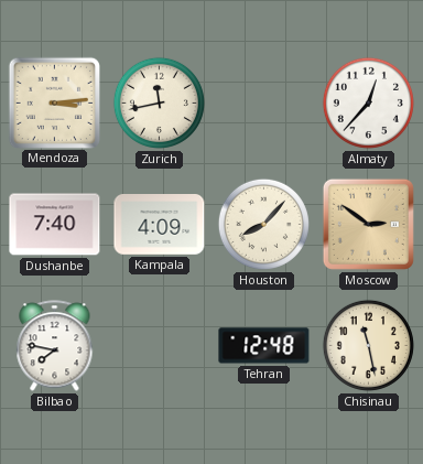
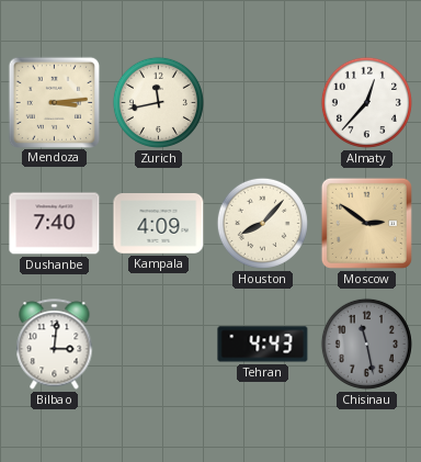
Bilbao: 7:47 -> 3:01 (55, 345)
Tehran: 12:48 -> 4:43 (263, 345)
Chisinau dial: cream -> grey (366, 343)
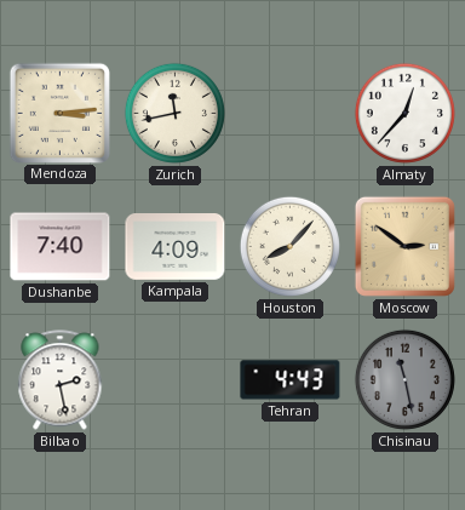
Bilbao: 3:01 -> 2:28 (61, 380)
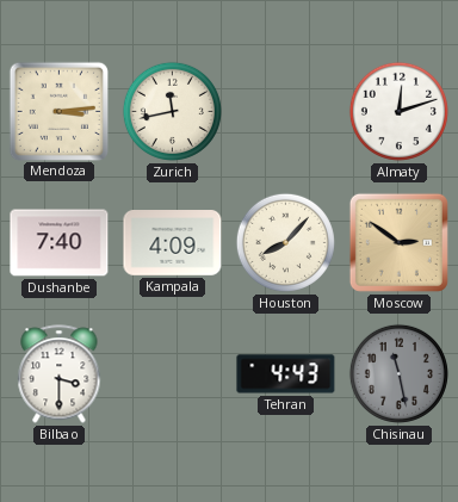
Almaty: 12:37 -> 12:12 (398, 111)
Bilbao: 2:28 -> 3:30 (60, 374)
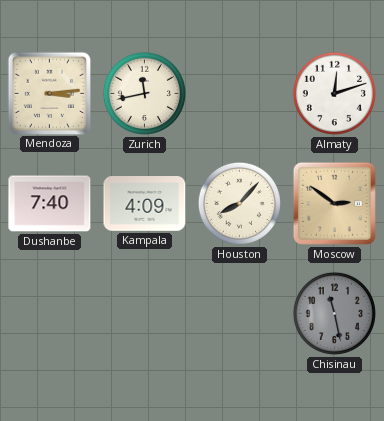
Bilbao: 3:30 -> none (60, 374)
Tehran: 4:43 -> none (286, 374)
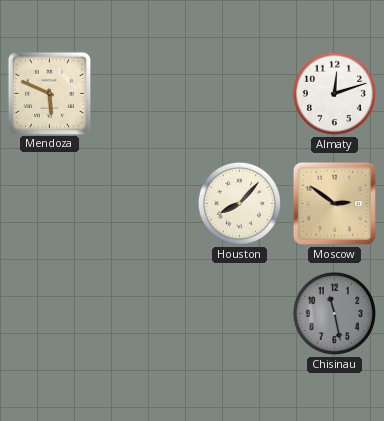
Mendoza: 3:14 -> 5:49 (49, 93)
Zurich: 11:43 -> none (144, 93)
Dushanbe: 7:40 -> none (50, 204)
Kampala: 4:09 -> none (145, 204)
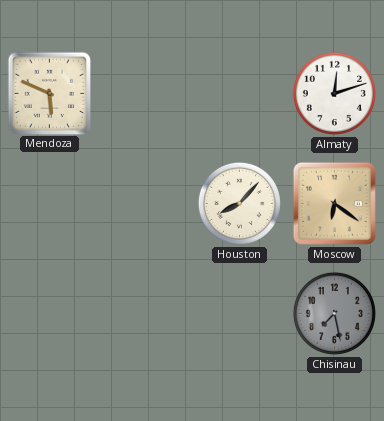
Moscow: 2:51 -> 6:21 (334, 203)
Chisinau: 11:28 -> 7:28 (334, 313)
